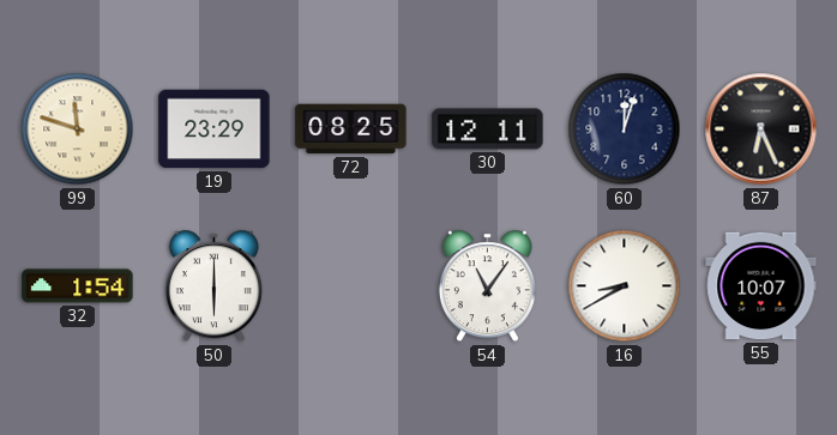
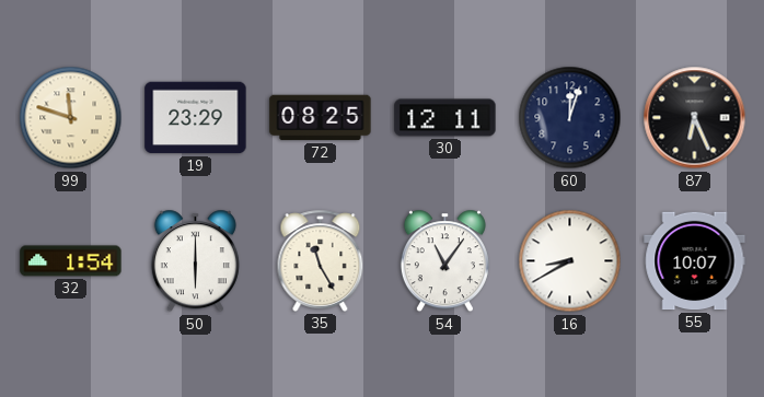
35: none -> 11:25 (321, 260)
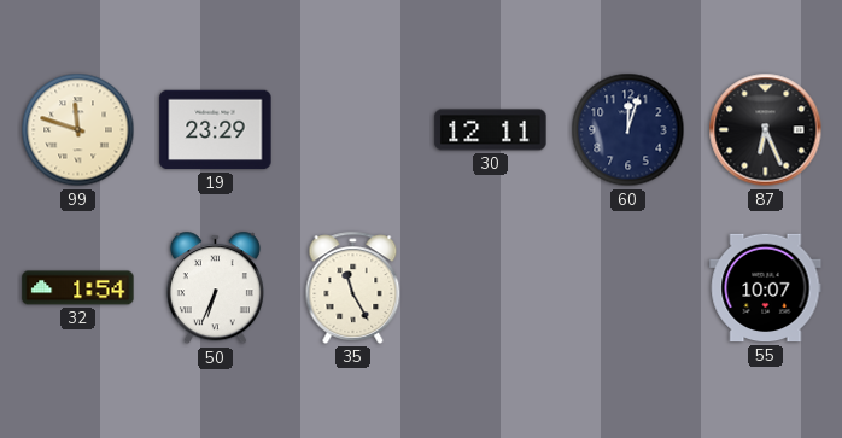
72: 08:25 -> none (321, 118)
50: 6:00 -> 6:34 (215, 288)
54: 11:06 -> none (444, 261)
16: 8:40 -> none (570, 261)
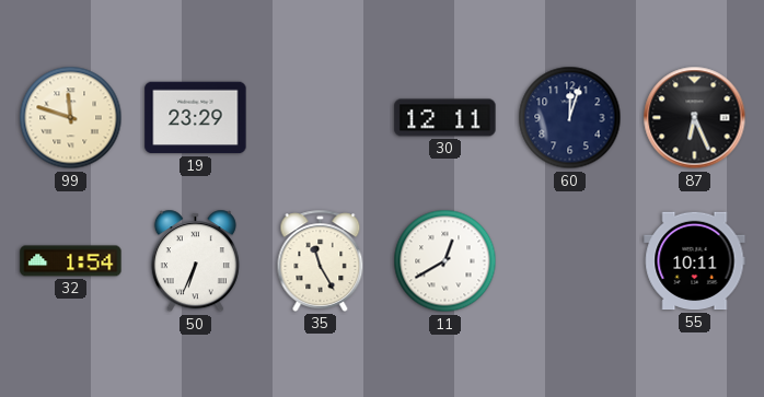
11: none -> 12:40 (445, 261)
55: 10:07 -> 10:11 (695, 261)
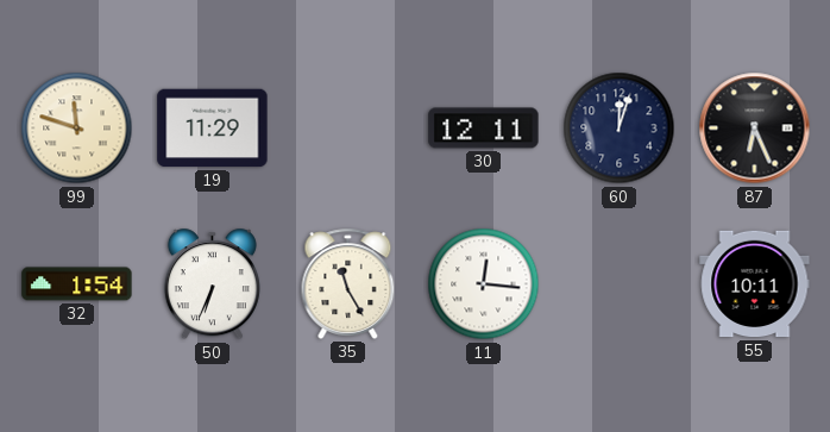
19: 23:29 -> 11:29 (213, 129)
11: 12:40 -> 12:16 (484, 284)
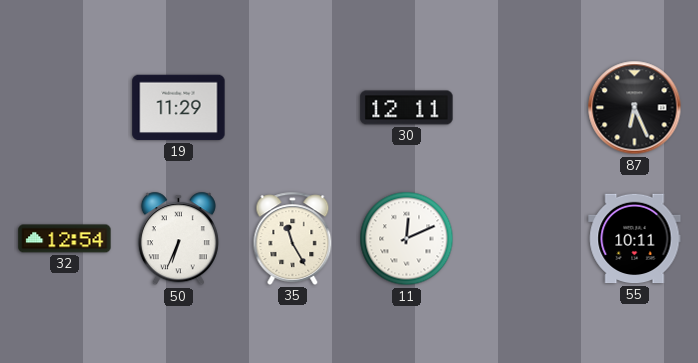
99: 11:48 -> none (77, 129)
60: 12:03 -> none (620, 129)
32: 1:54 -> 12:54 (65, 239)
11: 12:16 -> 12:11 (407, 239)
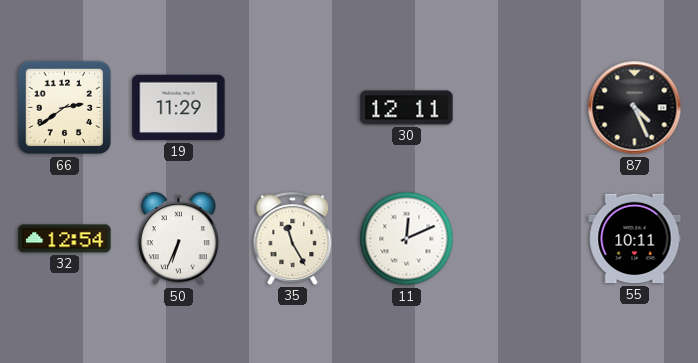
66: none -> 2:39 (65, 108)
87: 6:26 -> 4:26 (635, 108)
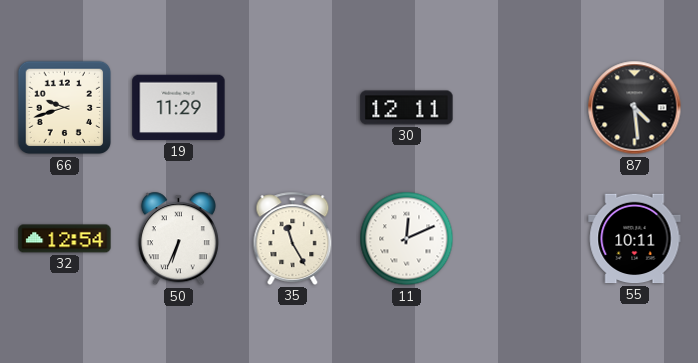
66: 2:39 -> 9:42 (65, 108)
87: 4:26 -> 4:29 (635, 108)
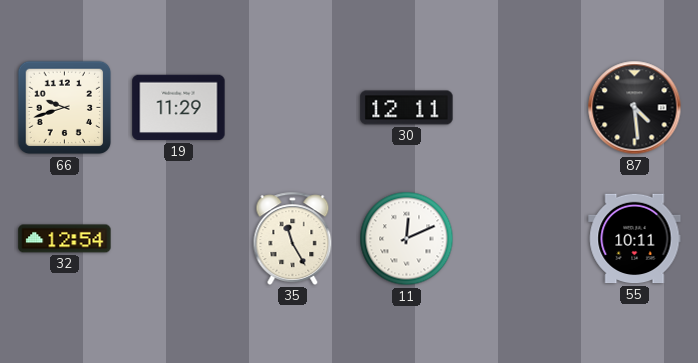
50: 6:34 -> none (178, 239)
